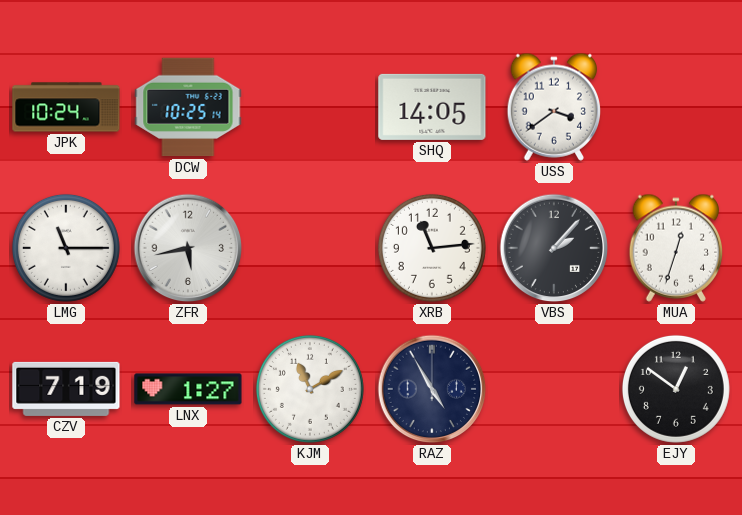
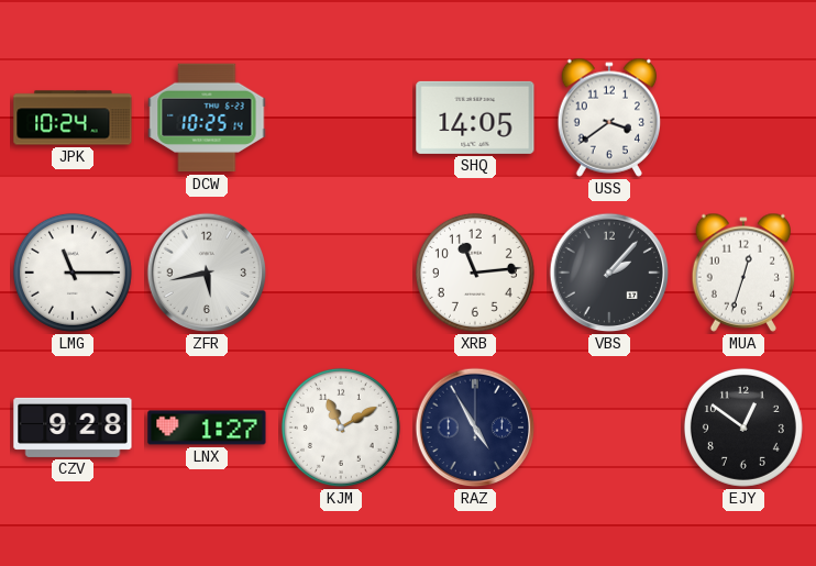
CZV: 7:19 -> 9:28 (73, 428)
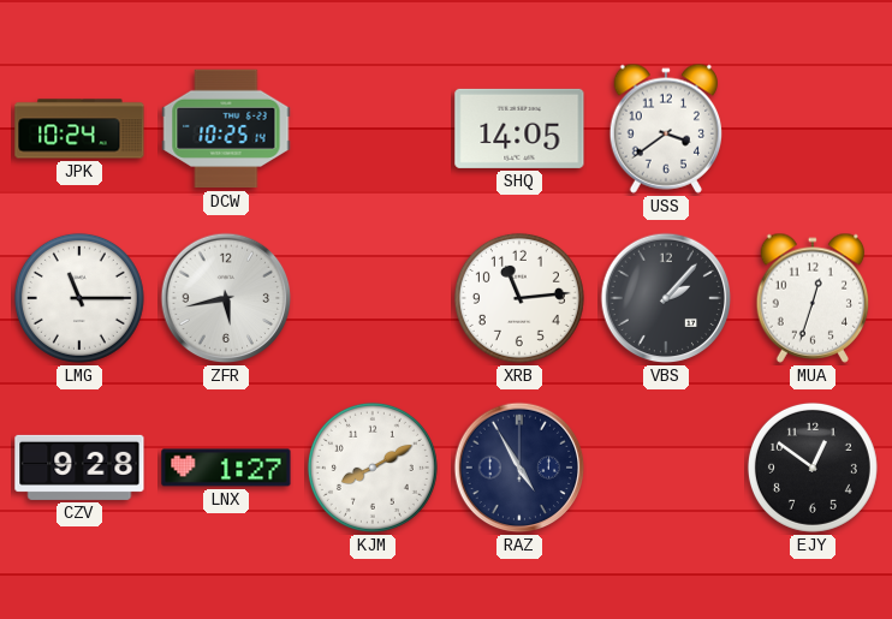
KJM: 11:10 -> 8:10 (373, 468)
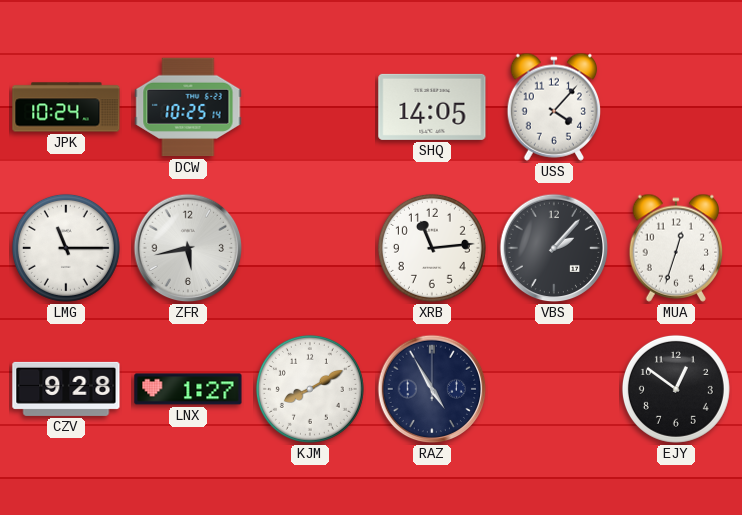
USS: 3:39 -> 4:07 (553, 107)
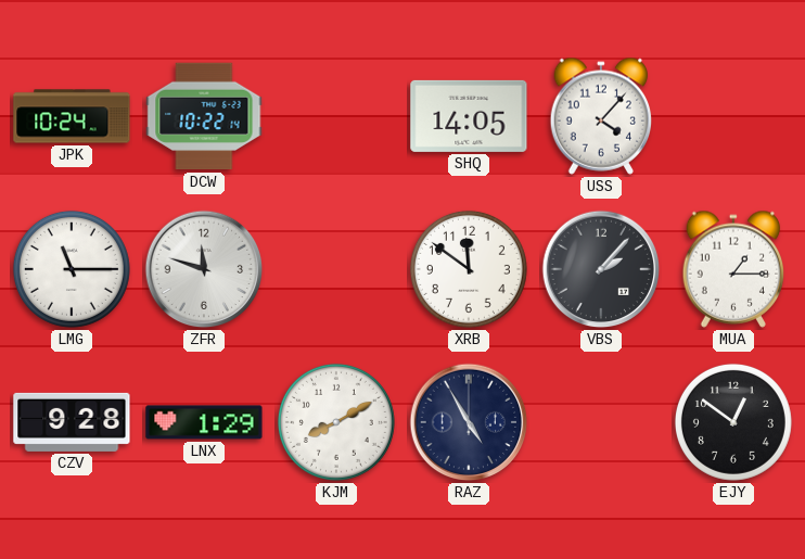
DCW: 10:25 -> 10:22 (204, 116)
ZFR: 5:43 -> 11:48 (204, 269)
XRB: 11:14 -> 11:51 (469, 269)
MUA: 12:33 -> 1:15 (732, 269)
LNX: 1:27 -> 1:29 (204, 422)
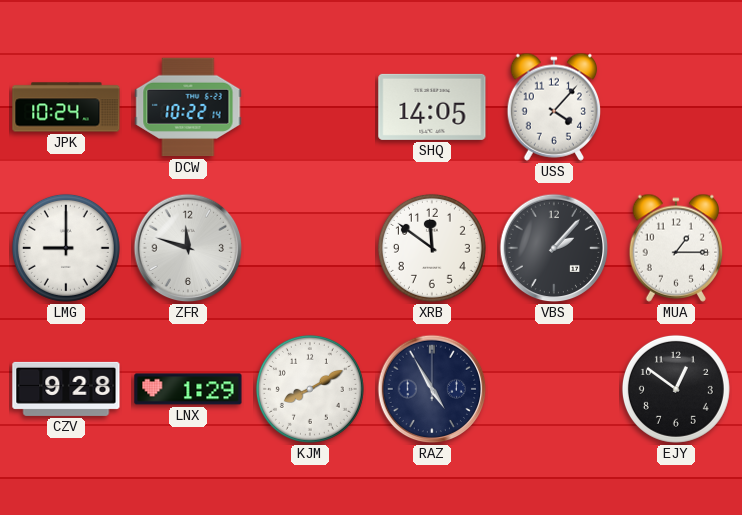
LMG: 11:15 -> 9:00 (66, 248)
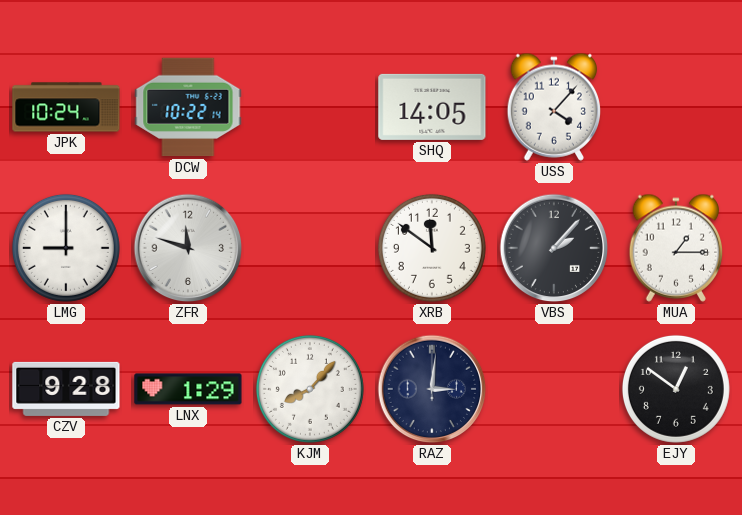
KJM: 8:10 -> 8:07 (310, 389)
RAZ: 4:55 -> 3:01 (432, 389)
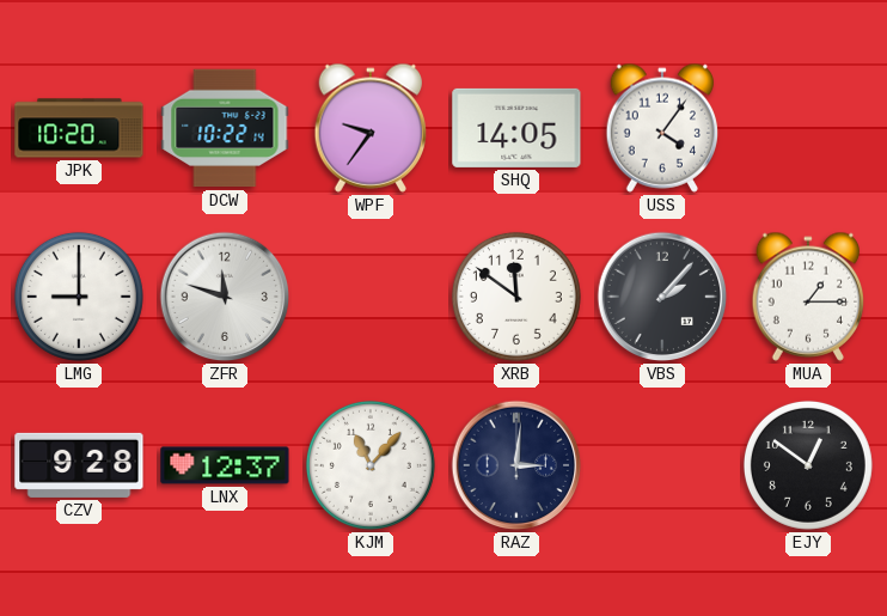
JPK: 10:24 -> 10:20 (79, 128)
WPF: none -> 9:36 (369, 128)
USS: 4:07 -> 4:06 (661, 128)
LNX: 1:29 -> 12:37 (225, 465)
KJM: 8:07 -> 11:07 (371, 465)
